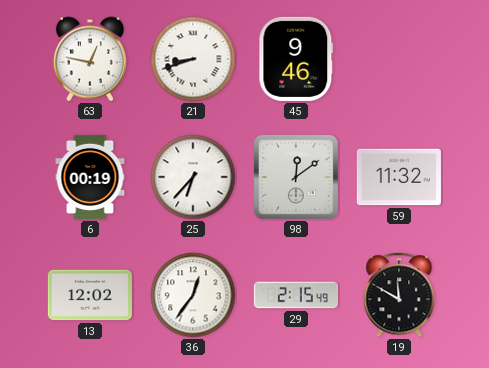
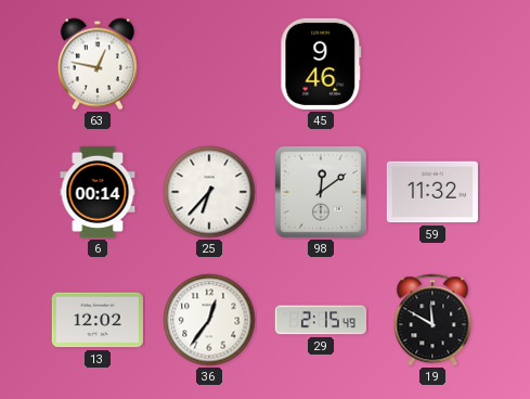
21: 8:42 -> none (193, 59)
6: 00:19 -> 00:14 (98, 192)
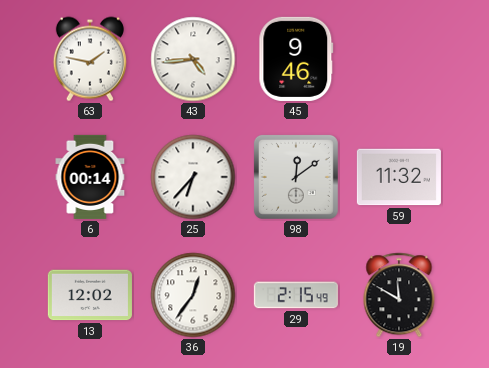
63: 12:47 -> 1:47 (90, 59)
43: none -> 4:44 (193, 59)
